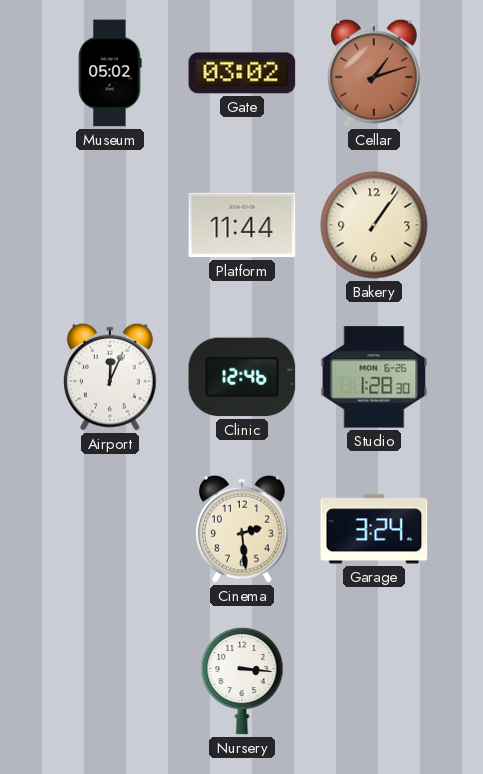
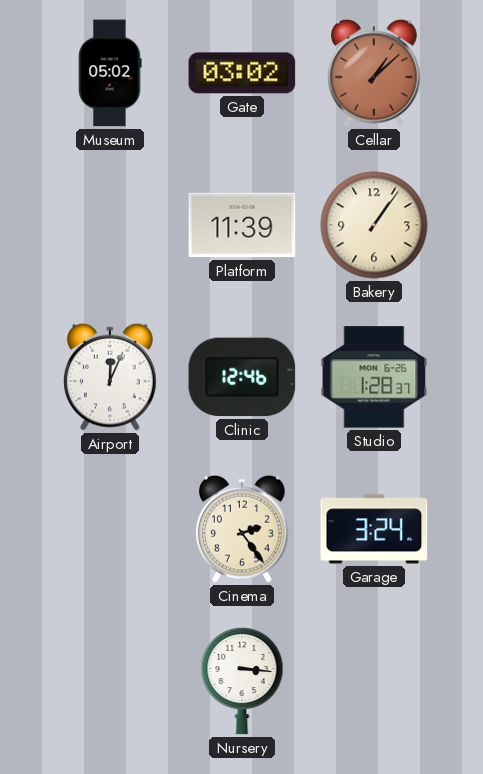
Cellar: 1:12 -> 1:08 (375, 73)
Platform: 11:44 -> 11:39 (242, 225)
Studio: 1:28:30 -> 1:28:37 (374, 377)
Cinema: 2:29 -> 2:24 (243, 529)
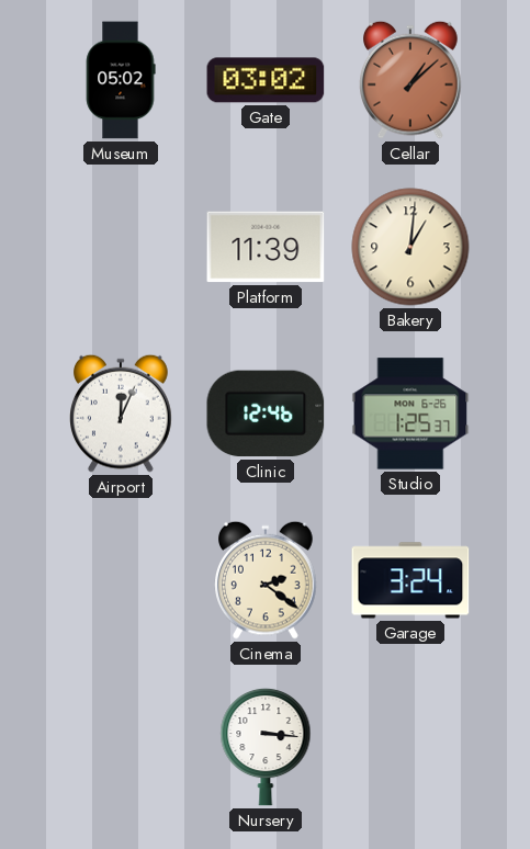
Bakery: 1:06 -> 1:01 (410, 247)
Studio: 1:28 -> 1:25 (410, 414)
Cinema: 2:24 -> 2:21 (267, 580)
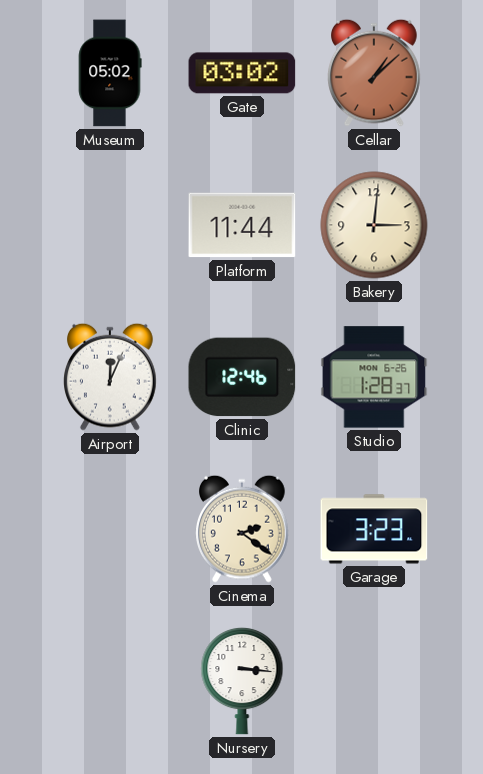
Platform: 11:39 -> 11:44 (242, 225)
Bakery: 1:01 -> 3:01 (374, 225)
Studio: 1:25 -> 1:28 (374, 377)
Garage: 3:24 -> 3:23 (374, 529)
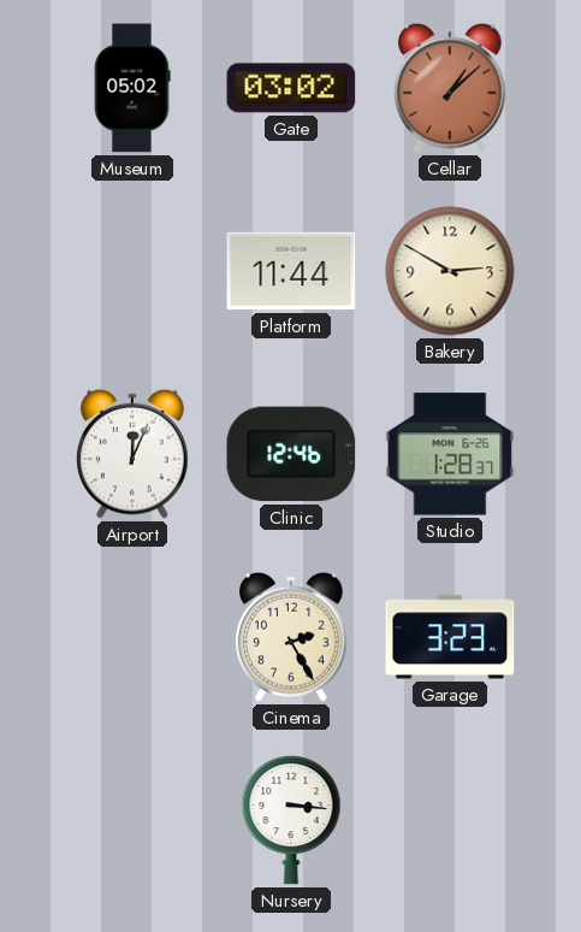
Bakery: 3:01 -> 2:50 (450, 271)
Cinema: 2:21 -> 2:25 (292, 637)
